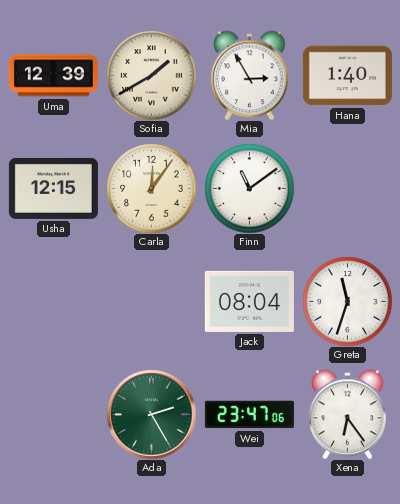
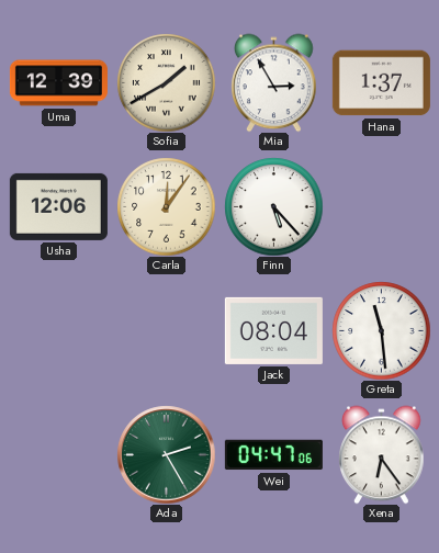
Hana: 1:40 -> 1:37 (381, 83)
Usha: 12:15 -> 12:06 (58, 206)
Finn: 11:09 -> 5:23 (273, 206)
Greta: 11:33 -> 11:29 (381, 330)
Wei: 23:47 -> 04:47 (273, 455)
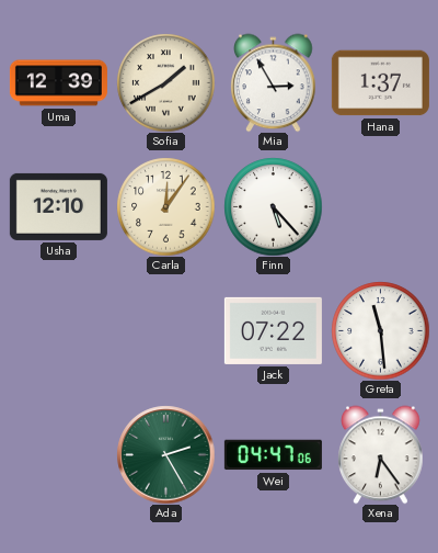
Usha: 12:06 -> 12:10 (58, 206)
Jack: 08:04 -> 07:22 (273, 330)
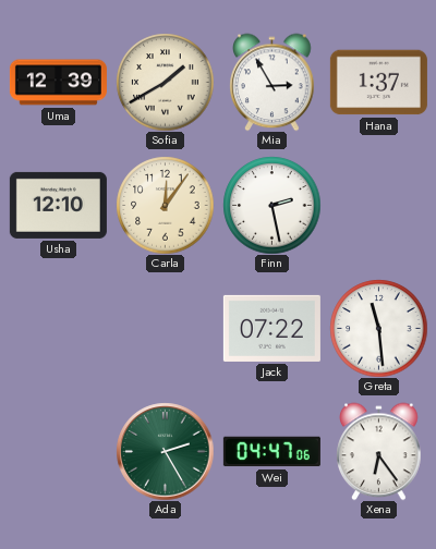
Finn: 5:23 -> 2:28 (271, 205)
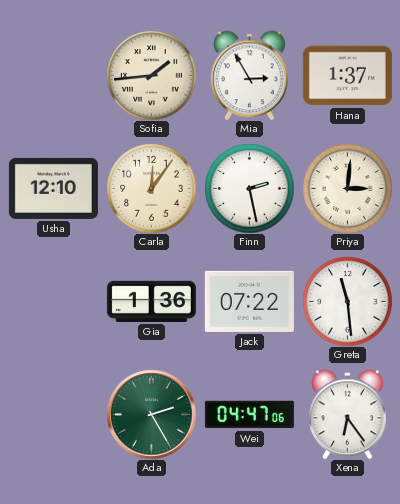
Uma: 12:39 -> none (58, 83)
Sofia: 1:40 -> 1:44 (151, 75)
Priya: none -> 3:01 (347, 188)
Gia: none -> 1:36 (151, 301)
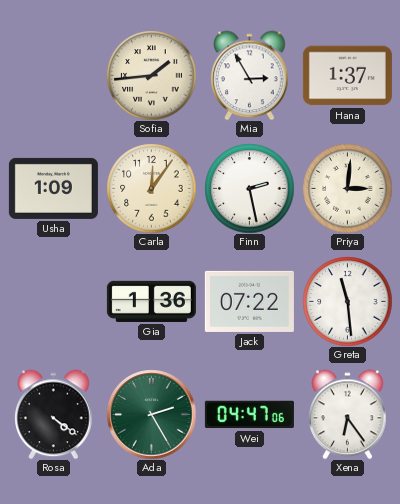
Usha: 12:10 -> 1:09 (53, 188)
Rosa: none -> 4:21 (54, 414)
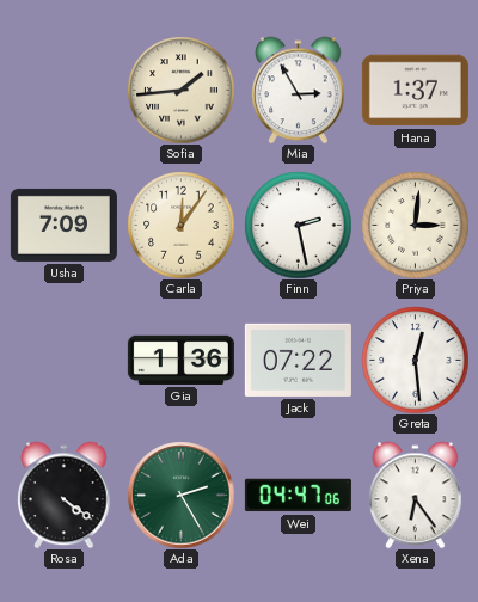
Usha: 1:09 -> 7:09 (63, 225)
Greta: 11:29 -> 12:29 (415, 360)
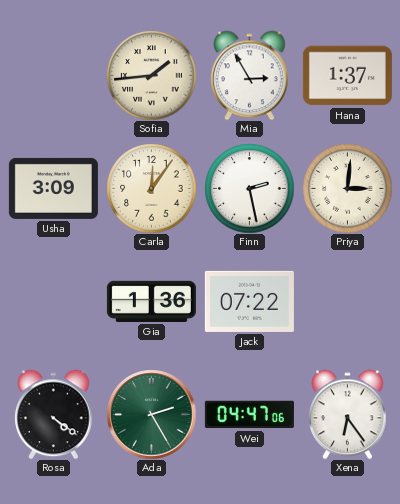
Usha: 7:09 -> 3:09 (53, 188)
Greta: 12:29 -> none (415, 360)
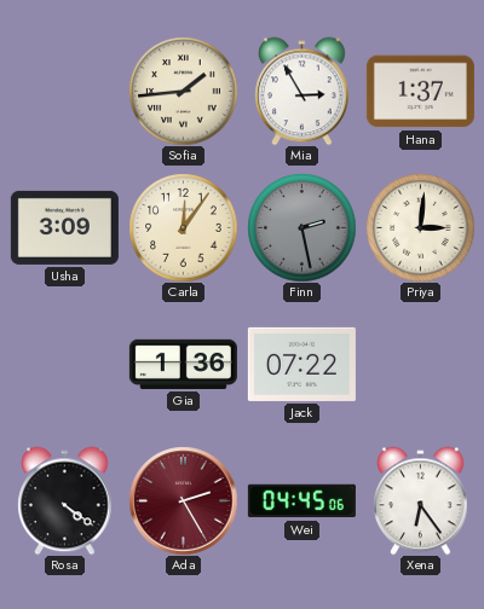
Finn dial: white -> grey (301, 227)
Ada dial: green -> burgundy (183, 500)
Wei: 04:47 -> 04:45 (301, 501)
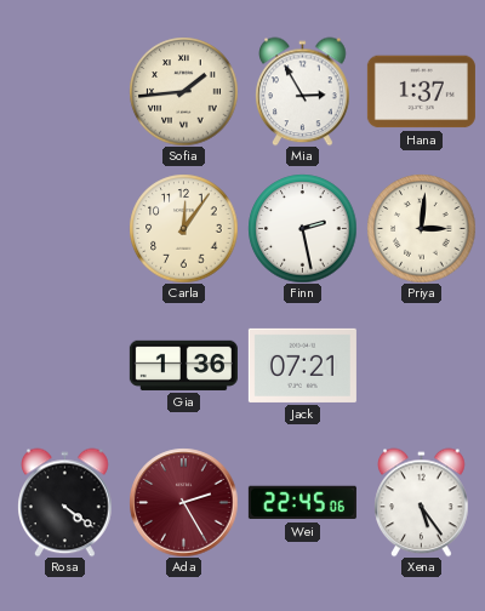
Usha: 3:09 -> none (64, 227)
Finn dial: grey -> white (302, 228)
Jack: 07:22 -> 07:21 (302, 365)
Wei: 04:45 -> 22:45 (302, 503)
Xena: 6:24 -> 5:24 (422, 502)
